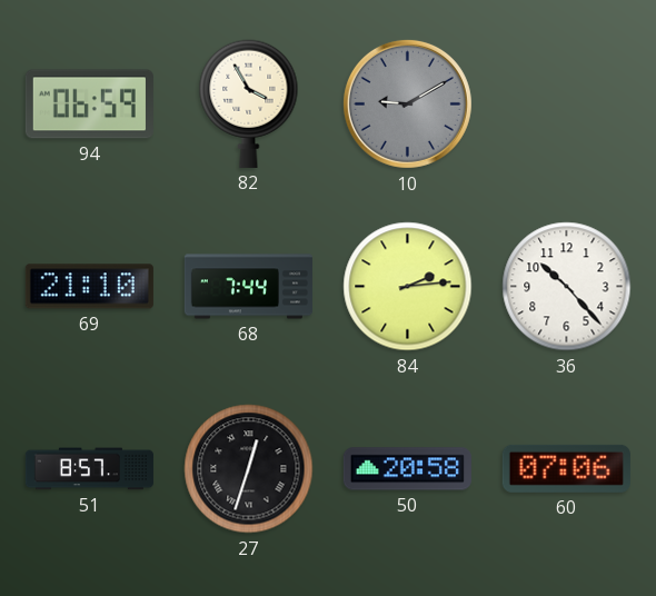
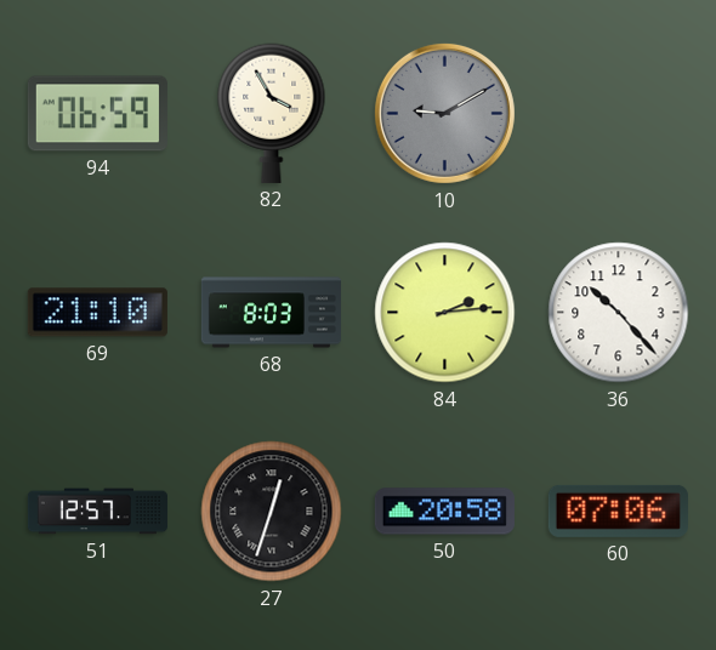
68: 7:44 -> 8:03 (271, 313)
51: 8:57 -> 12:57 (97, 512)
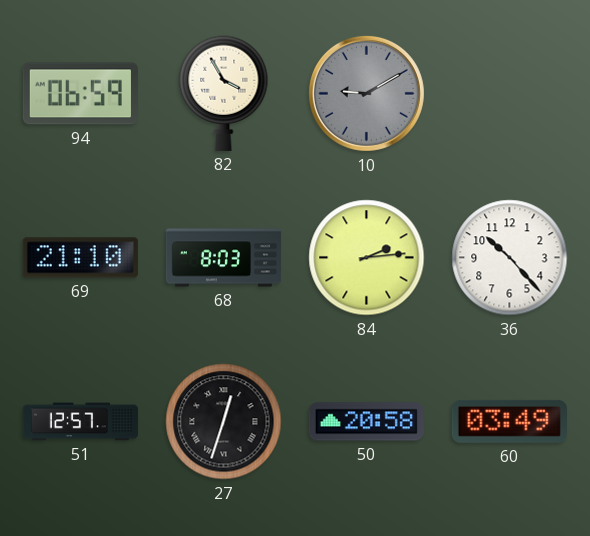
60: 07:06 -> 03:49 (509, 421)
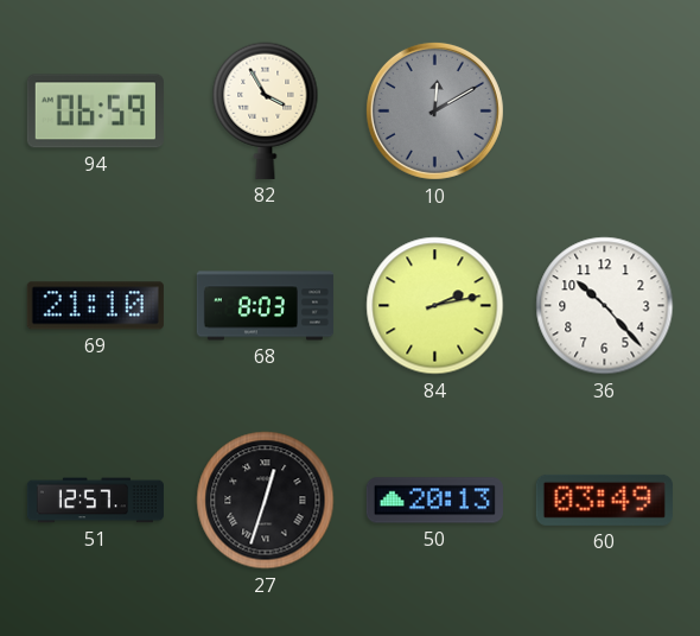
10: 9:10 -> 12:10 (434, 110)
84: 2:14 -> 2:13 (435, 306)
50: 20:58 -> 20:13 (434, 501)
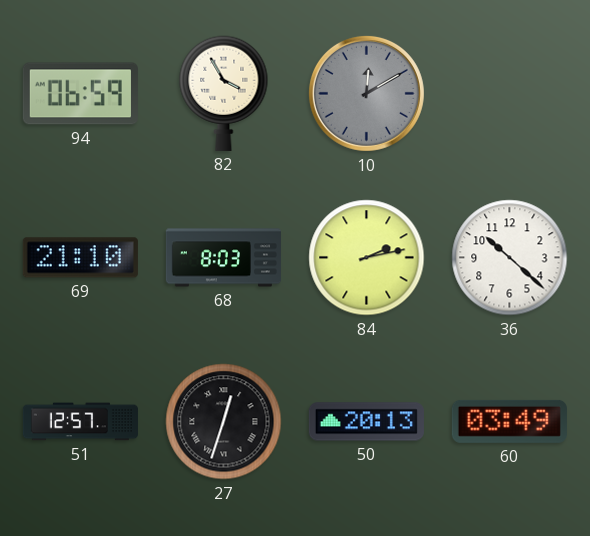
36: 10:23 -> 10:22 (510, 258)
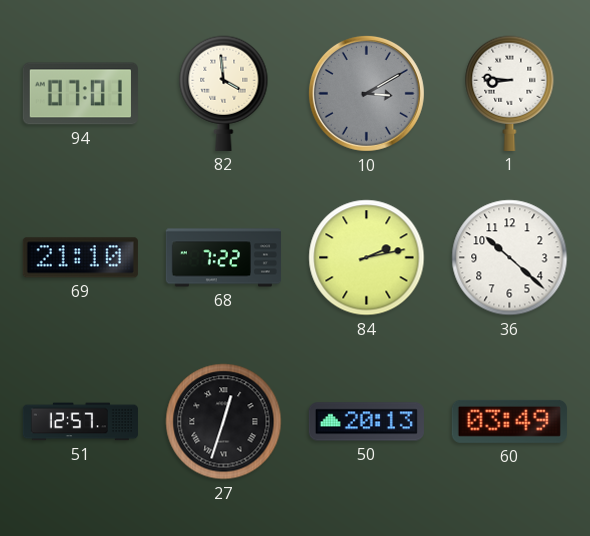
94: 06:59 -> 07:01 (80, 94)
82: 3:55 -> 3:59 (224, 93)
10: 12:10 -> 3:10 (366, 93)
1: none -> 8:46 (510, 93)
68: 8:03 -> 7:22 (223, 258)
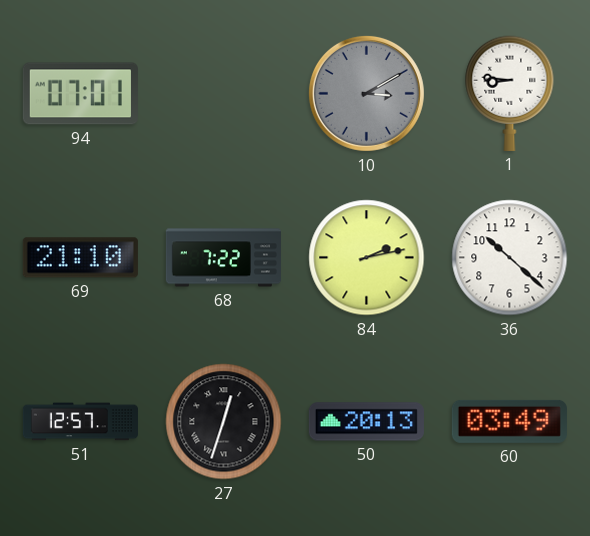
82: 3:59 -> none (224, 93)
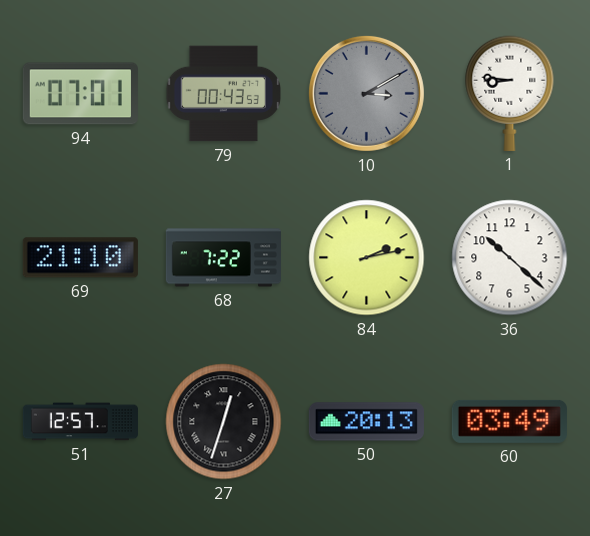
79: none -> 00:43 (223, 94)
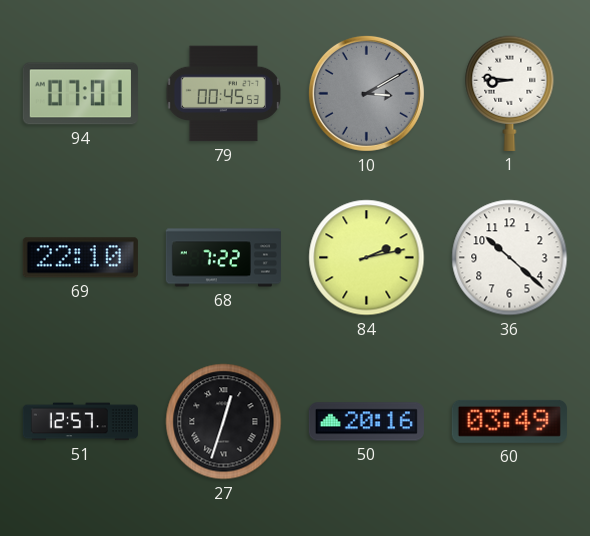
79: 00:43 -> 00:45 (223, 94)
69: 21:10 -> 22:10 (80, 258)
50: 20:13 -> 20:16 (366, 422)
